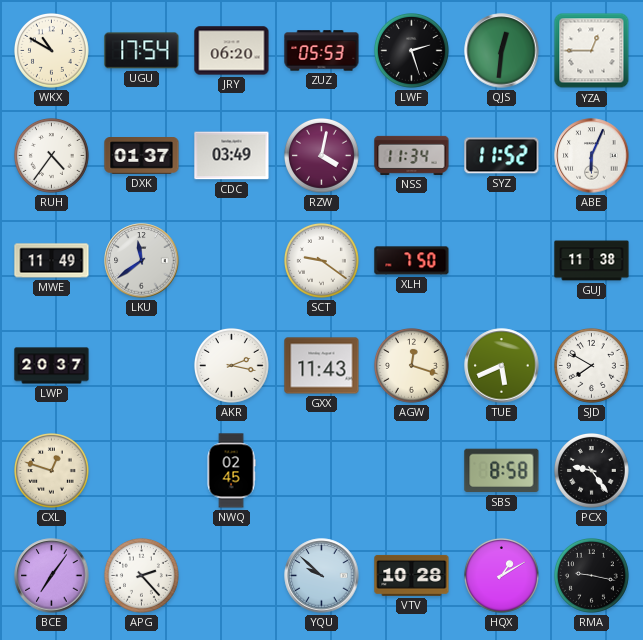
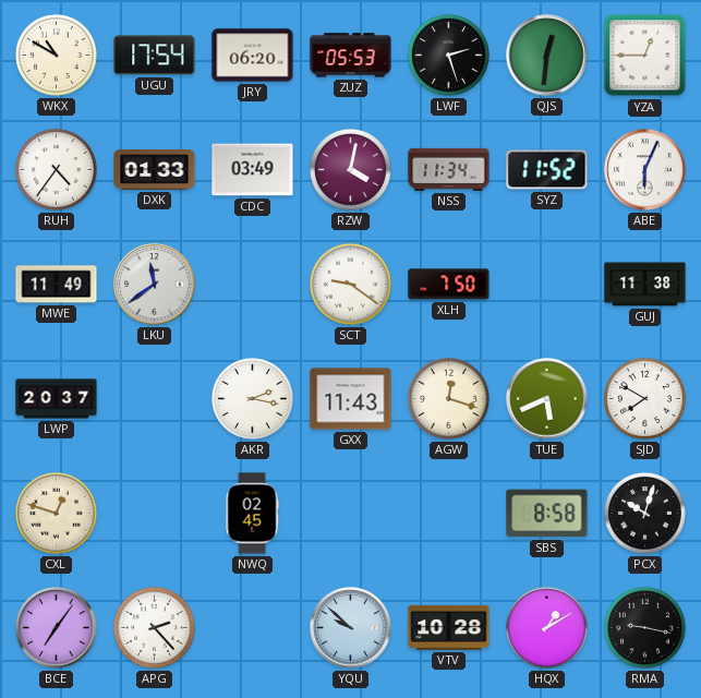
DXK: 01:37 -> 01:33 (155, 170)
PCX: 9:24 -> 10:03 (645, 514)
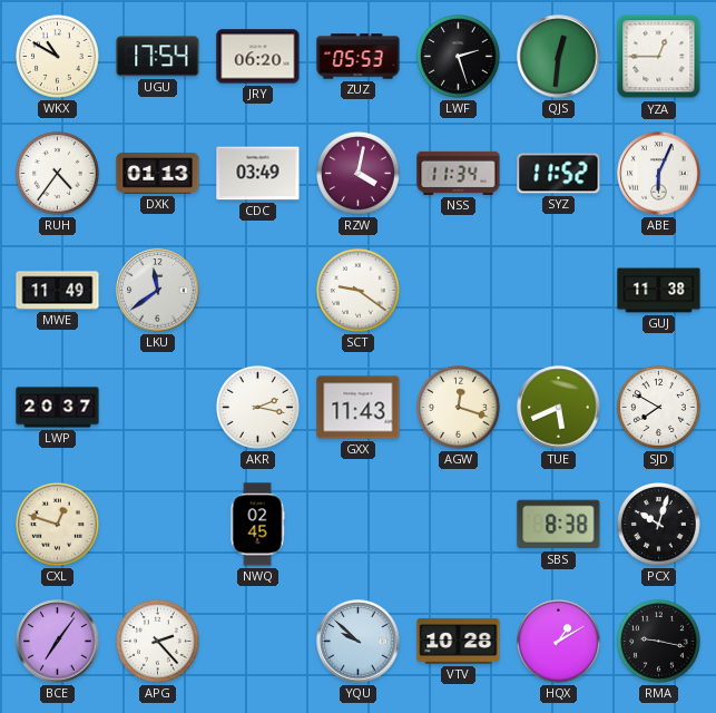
DXK: 01:33 -> 01:13 (158, 174)
XLH: 7:50 -> none (449, 285)
SBS: 8:58 -> 8:38 (559, 525)
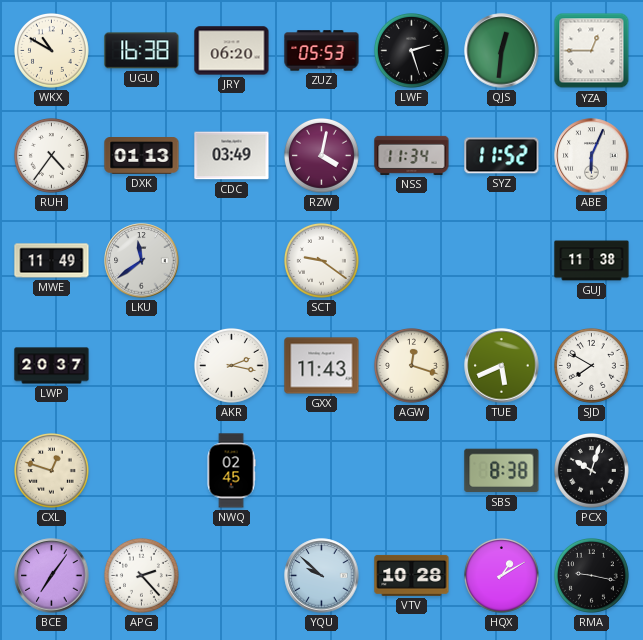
UGU: 17:54 -> 16:38 (142, 51)
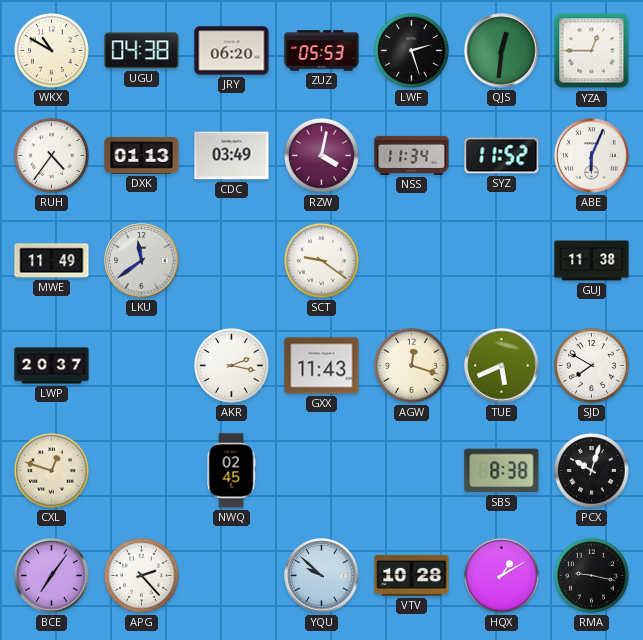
UGU: 16:38 -> 04:38 (142, 51)
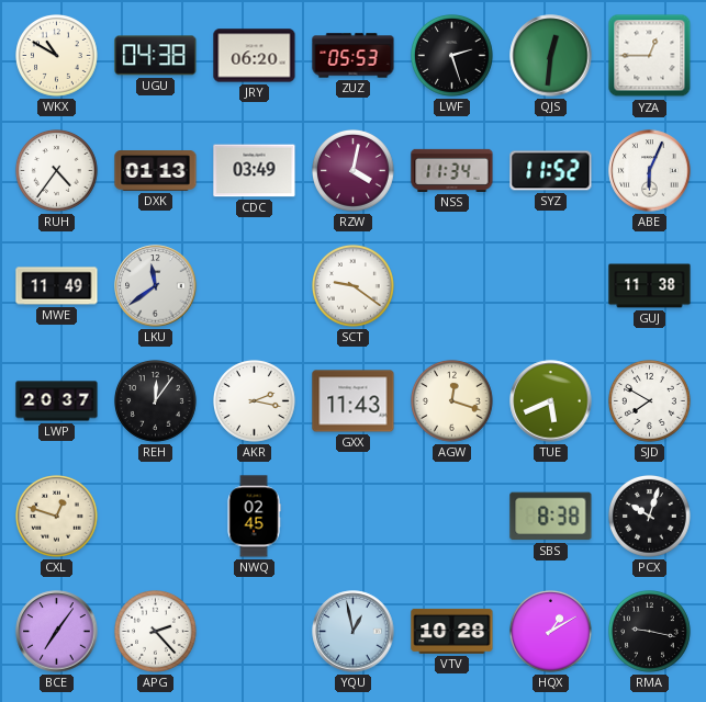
REH: none -> 12:06 (156, 401)
YQU: 9:52 -> 12:58 (354, 632)
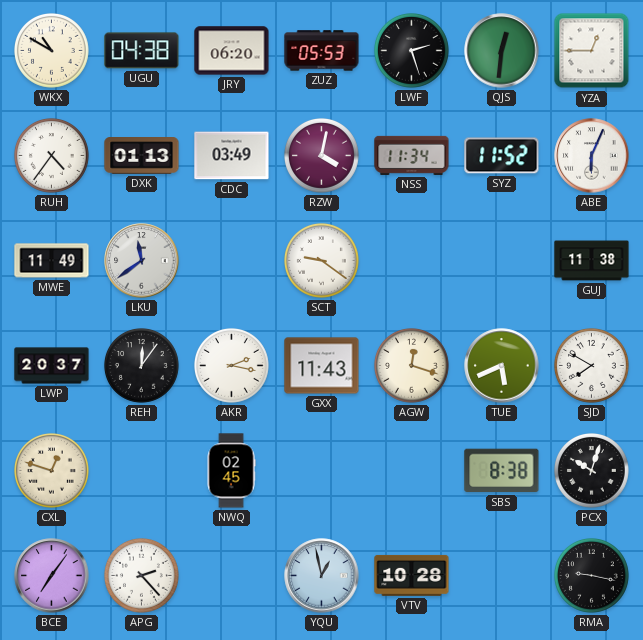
HQX: 1:10 -> none (551, 632)
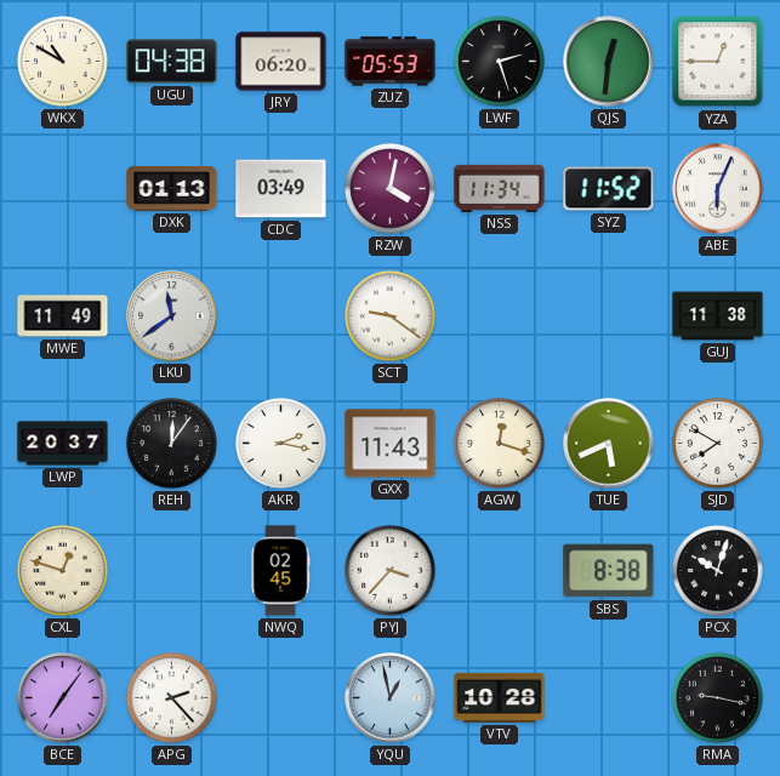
RUH: 4:36 -> none (52, 156)
PYJ: none -> 3:37 (391, 571)
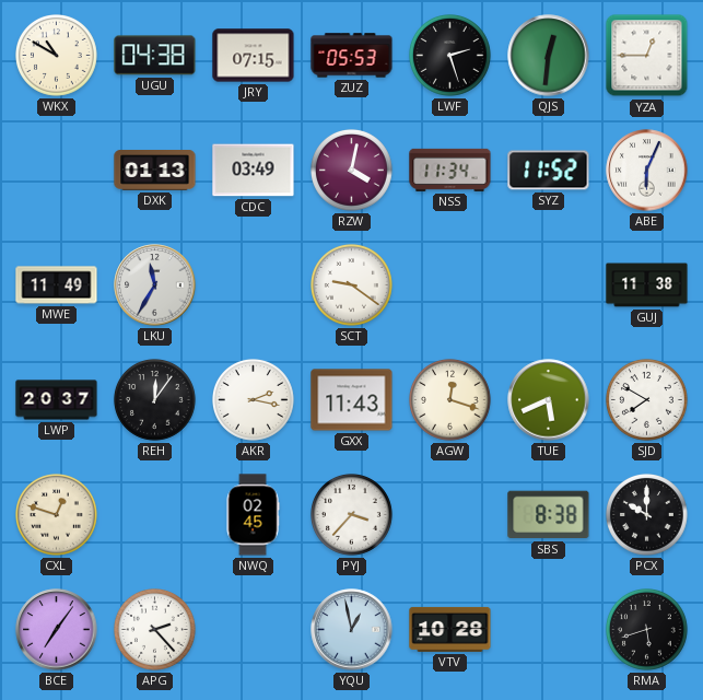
JRY: 06:20 -> 07:15 (254, 56)
LKU: 11:39 -> 11:35 (155, 285)
PCX: 10:03 -> 10:00 (647, 515)
RMA: 9:17 -> 5:42 (647, 630)
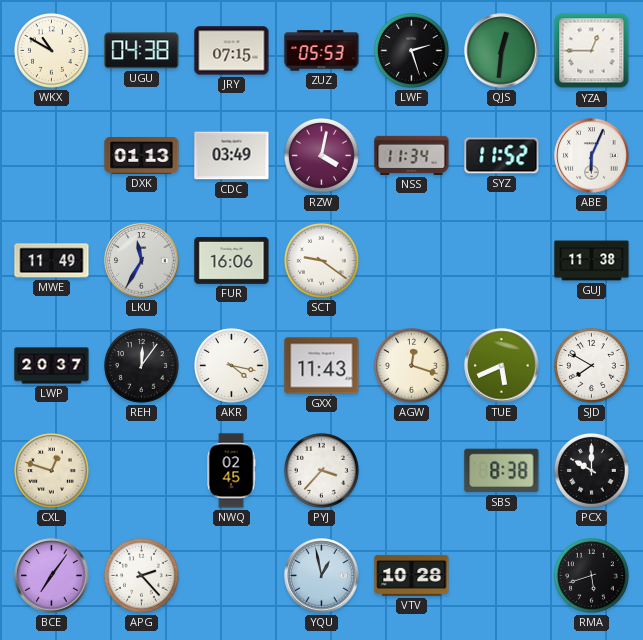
FUR: none -> 16:06 (232, 260)
AKR: 2:17 -> 4:17 (232, 366)
